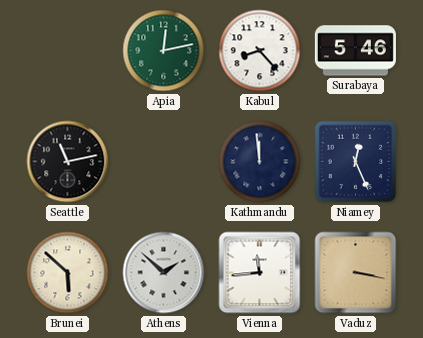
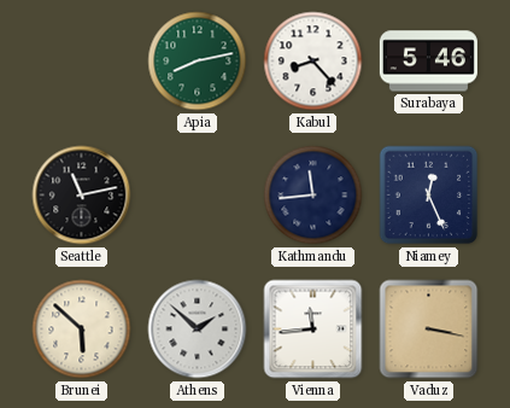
Apia: 12:13 -> 8:13 (198, 62)
Kathmandu: 11:59 -> 11:44 (313, 196)
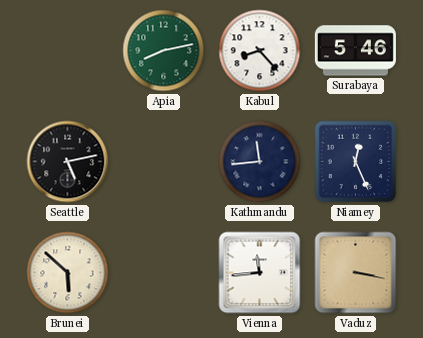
Seattle: 11:13 -> 5:13 (68, 162)
Athens: 1:52 -> none (198, 330)
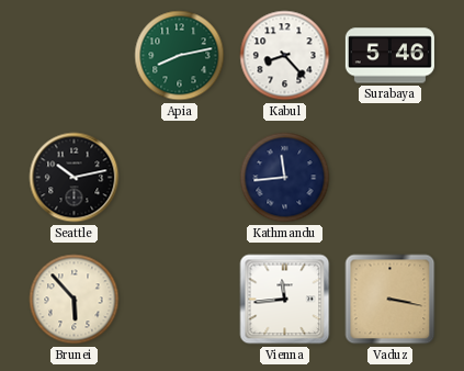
Seattle: 5:13 -> 10:13 (75, 178)
Niamey: 12:26 -> none (356, 162)
Brunei: 5:52 -> 5:53 (75, 300)
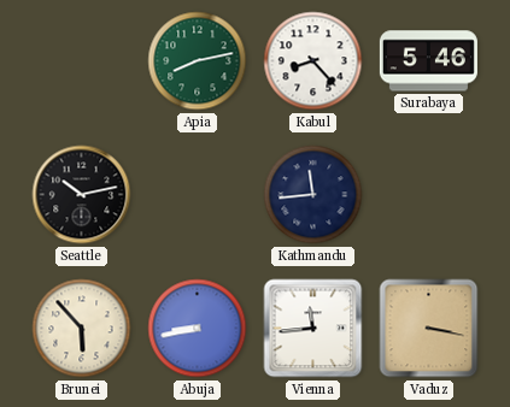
Abuja: none -> 8:43 (198, 329)
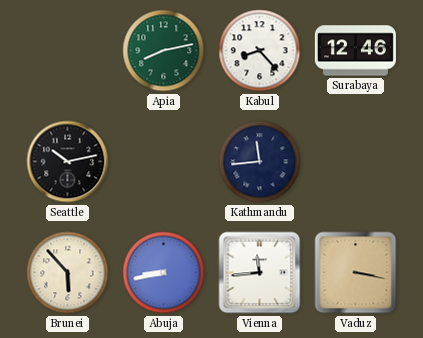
Surabaya: 5:46 -> 12:46 (355, 51)
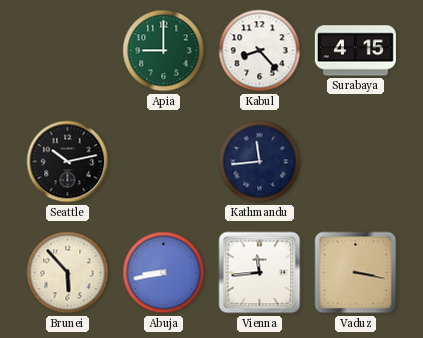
Apia: 8:13 -> 9:00 (164, 51)
Surabaya: 12:46 -> 4:15 (355, 51)
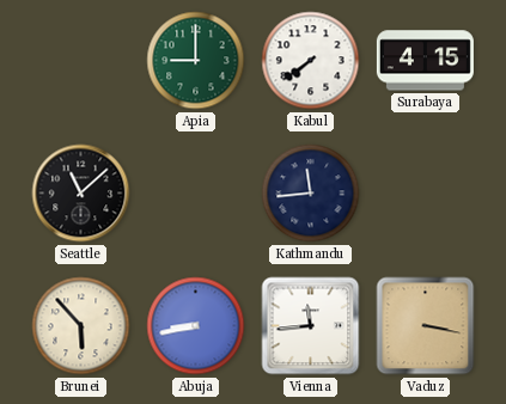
Kabul: 8:23 -> 7:39 (311, 61)
Seattle: 10:13 -> 11:08 (81, 194)
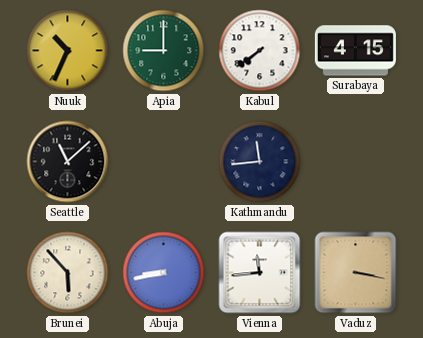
Nuuk: none -> 10:34 (68, 51)
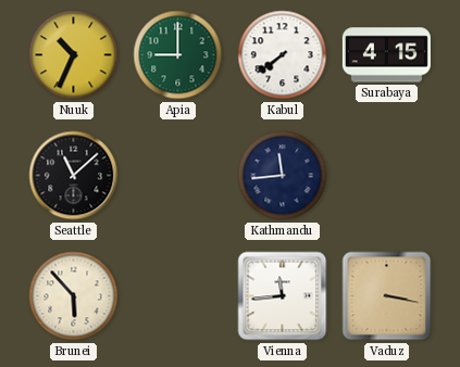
Abuja: 8:43 -> none (164, 273)
